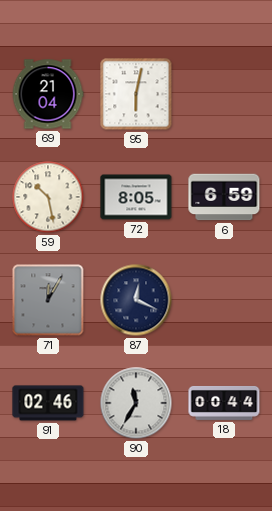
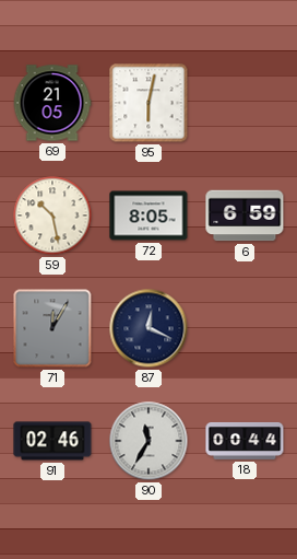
69: 21:04 -> 21:05 (52, 103)
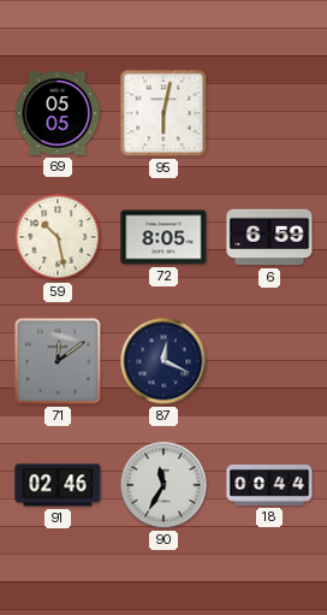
69: 21:05 -> 05:05 (58, 113)
71: 12:05 -> 12:09 (58, 361)
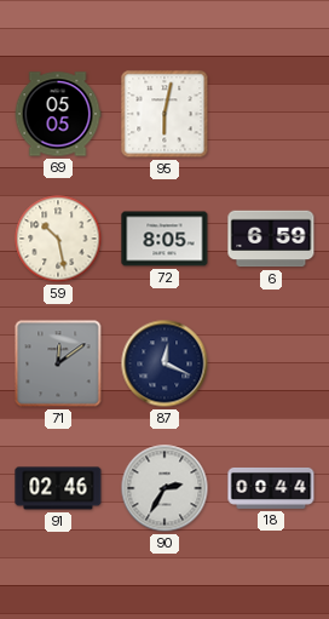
90: 11:35 -> 2:35 (164, 488)
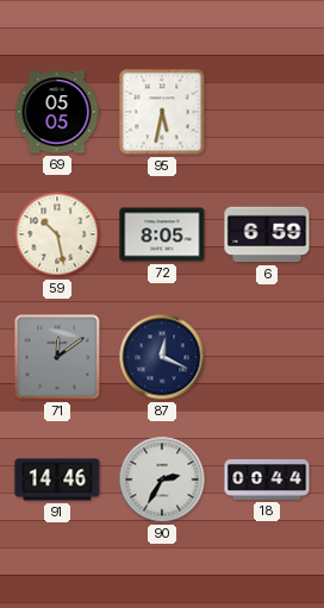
95: 6:02 -> 5:32 (162, 112)
91: 02:46 -> 14:46 (57, 479)
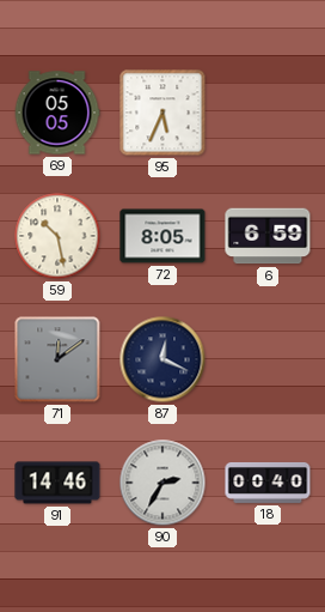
95: 5:32 -> 5:34 (162, 113)
18: 00:44 -> 00:40 (268, 483)
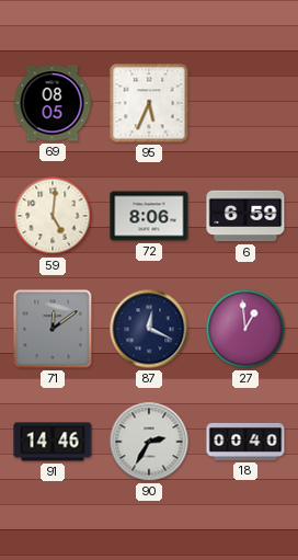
69: 05:05 -> 08:05 (53, 103)
59: 10:28 -> 5:01 (53, 216)
72: 8:05 -> 8:06 (149, 216)
27: none -> 12:59 (245, 329)
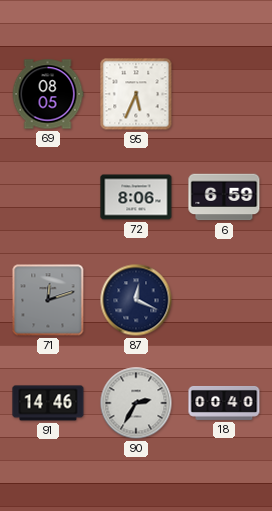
59: 5:01 -> none (53, 216)
71: 12:09 -> 12:12 (48, 300)
27: 12:59 -> none (245, 329)
